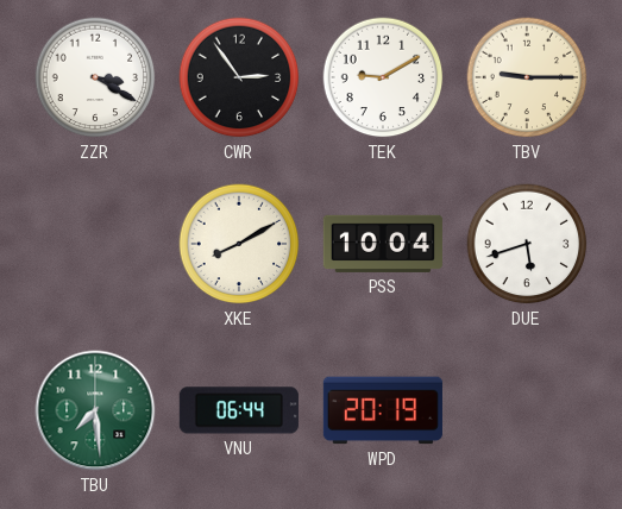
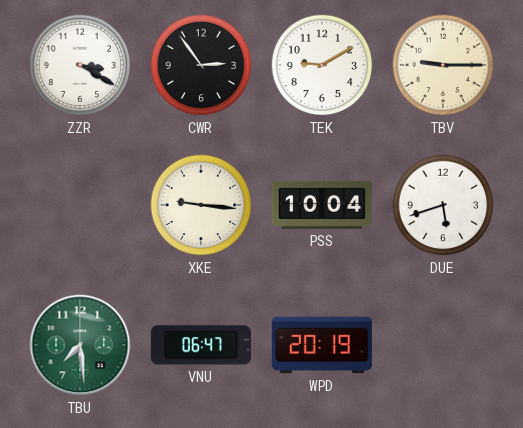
XKE: 8:10 -> 9:16 (201, 205)
VNU: 06:44 -> 06:47 (201, 345)
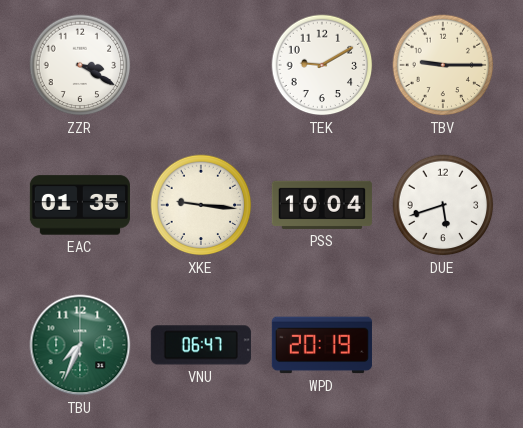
CWR: 2:54 -> none (201, 65)
EAC: none -> 01:35 (80, 205)
TBU: 7:29 -> 7:34 (80, 345)
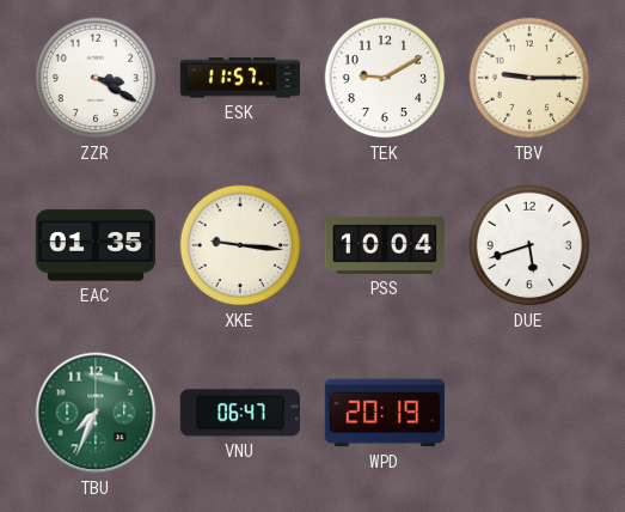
ESK: none -> 11:57 (240, 78)
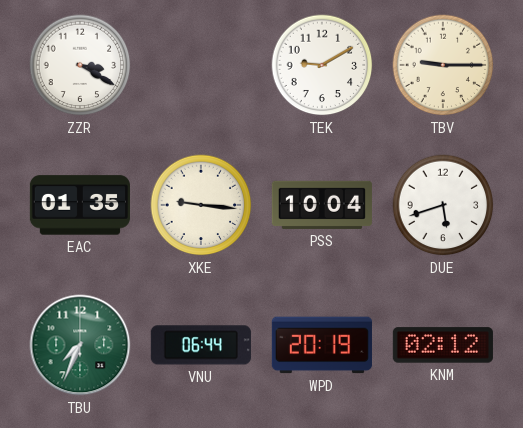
ESK: 11:57 -> none (240, 78)
VNU: 06:47 -> 06:44 (201, 345)
KNM: none -> 02:12 (443, 345)
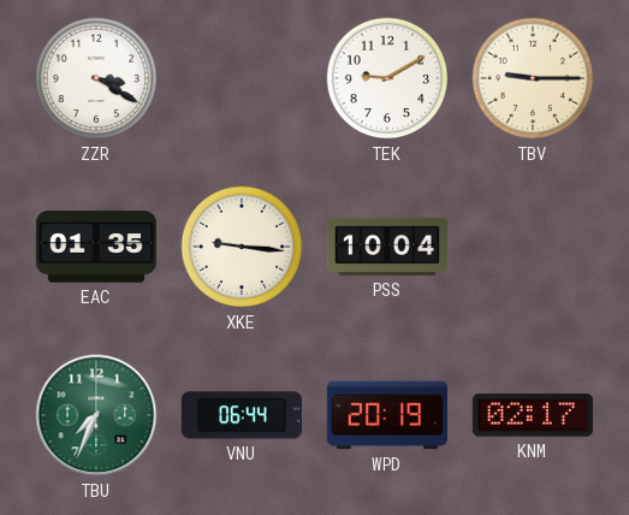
DUE: 5:42 -> none (443, 205)
KNM: 02:12 -> 02:17 (533, 415)
